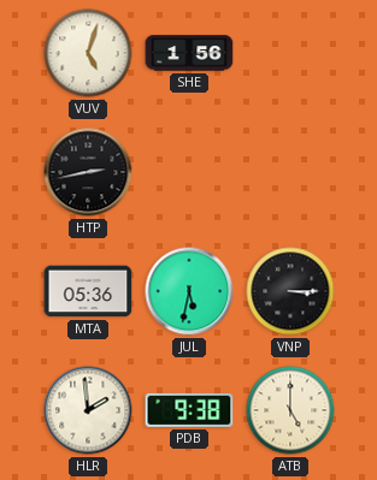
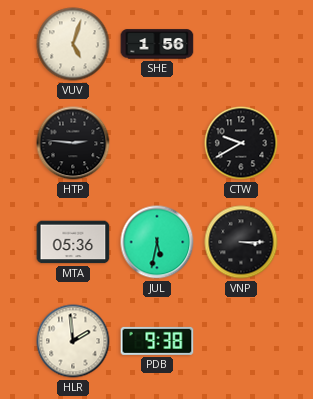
HTP: 2:43 -> 2:46 (73, 143)
CTW: none -> 9:40 (241, 143)
ATB: 5:00 -> none (290, 410)
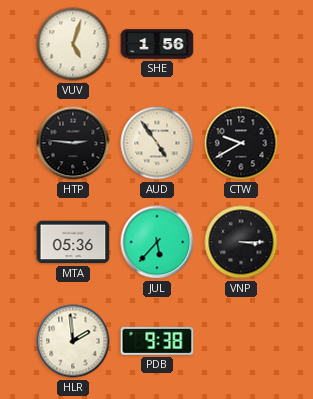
AUD: none -> 4:54 (157, 143)
JUL: 5:32 -> 5:37 (157, 242)
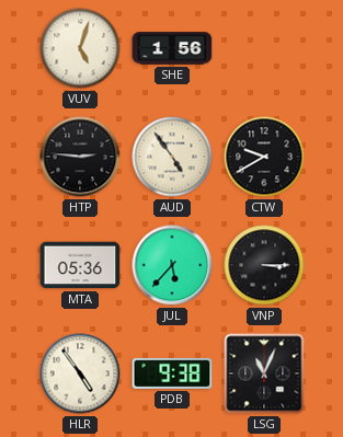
HLR: 1:59 -> 4:54 (80, 373)
LSG: none -> 11:04 (264, 373)
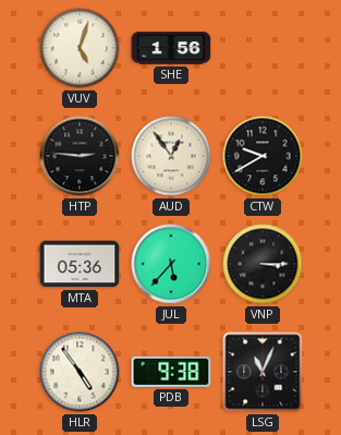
AUD: 4:54 -> 12:54 (171, 156)
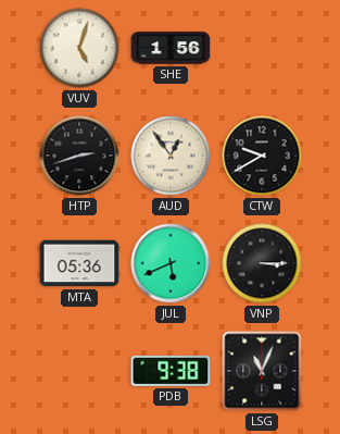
HTP: 2:46 -> 2:42 (79, 156)
JUL: 5:37 -> 5:41 (171, 263)
HLR: 4:54 -> none (80, 372)
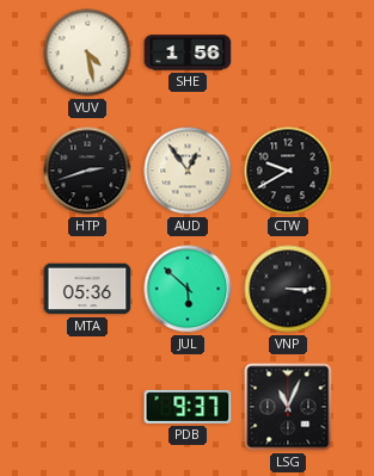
VUV: 5:03 -> 4:28 (87, 52)
JUL: 5:41 -> 5:52 (188, 289)
PDB: 9:38 -> 9:37 (188, 407)
